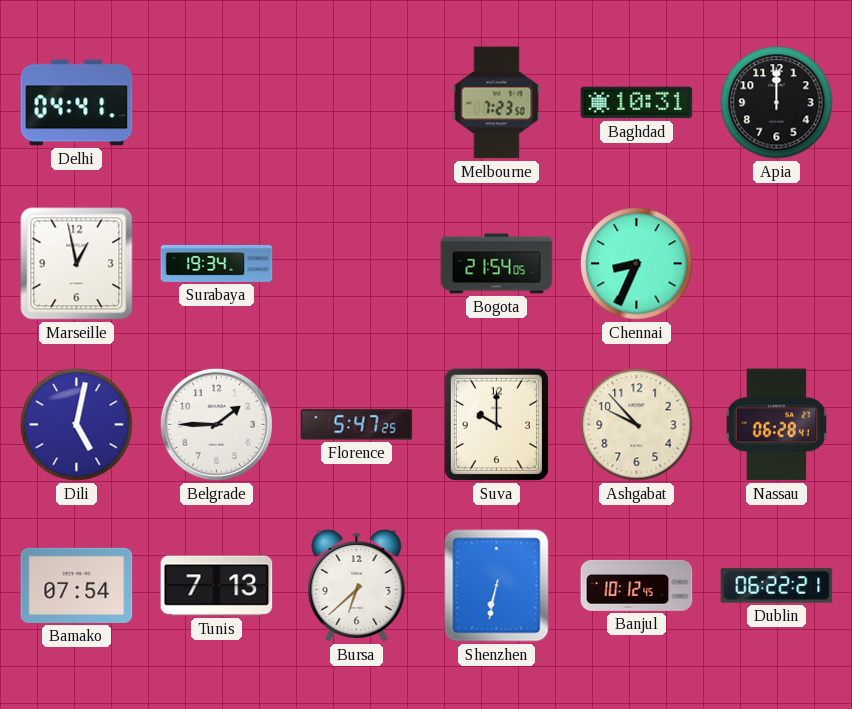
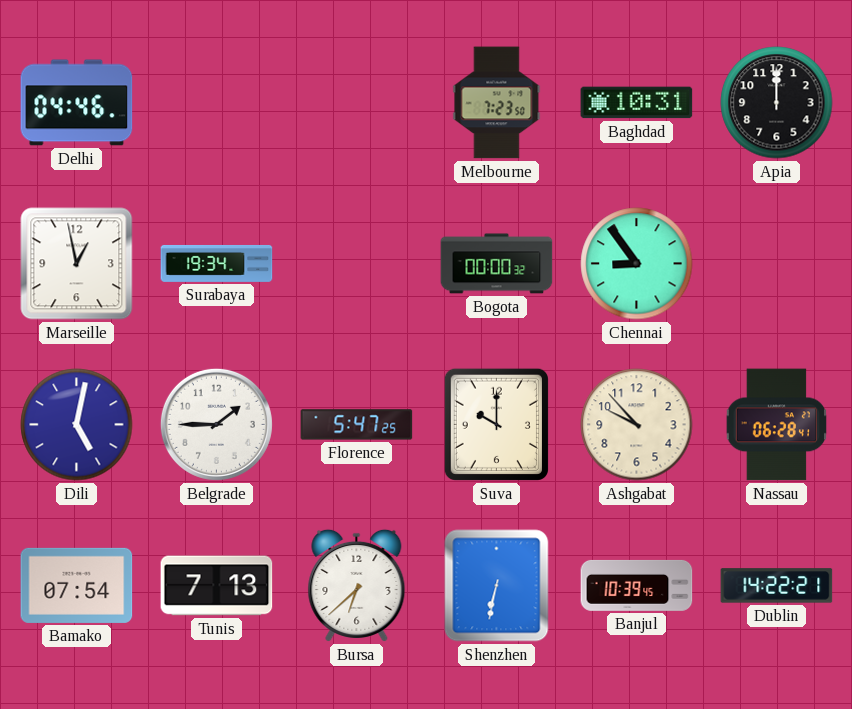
Delhi: 04:41 -> 04:46 (77, 103)
Bogota: 21:54 -> 00:00 (497, 264)
Chennai: 8:34 -> 8:54 (637, 264)
Banjul: 10:12 -> 10:39 (637, 585)
Dublin: 06:22 -> 14:22 (777, 586)
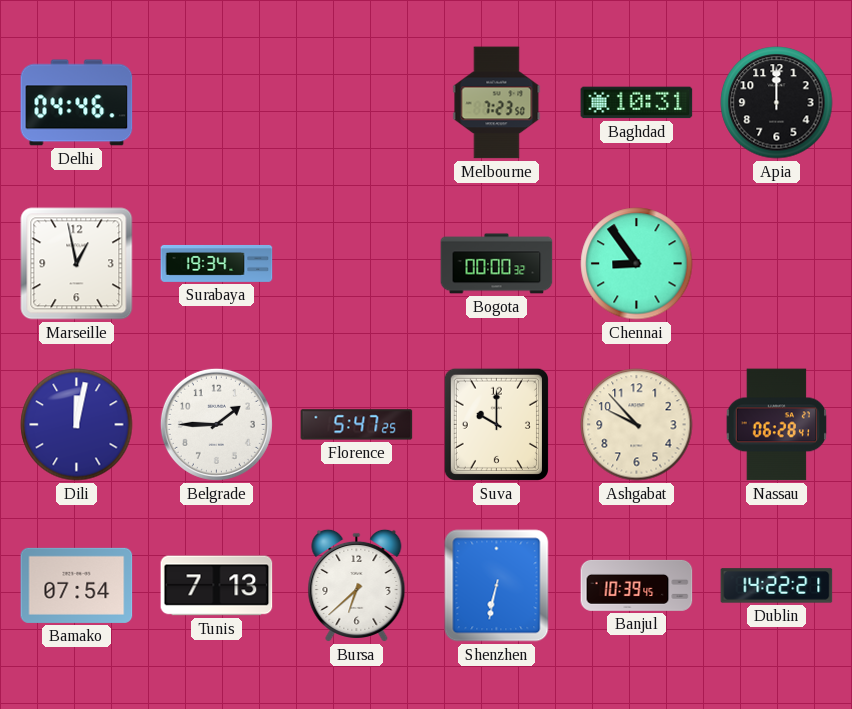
Dili: 5:02 -> 12:02 (77, 425)
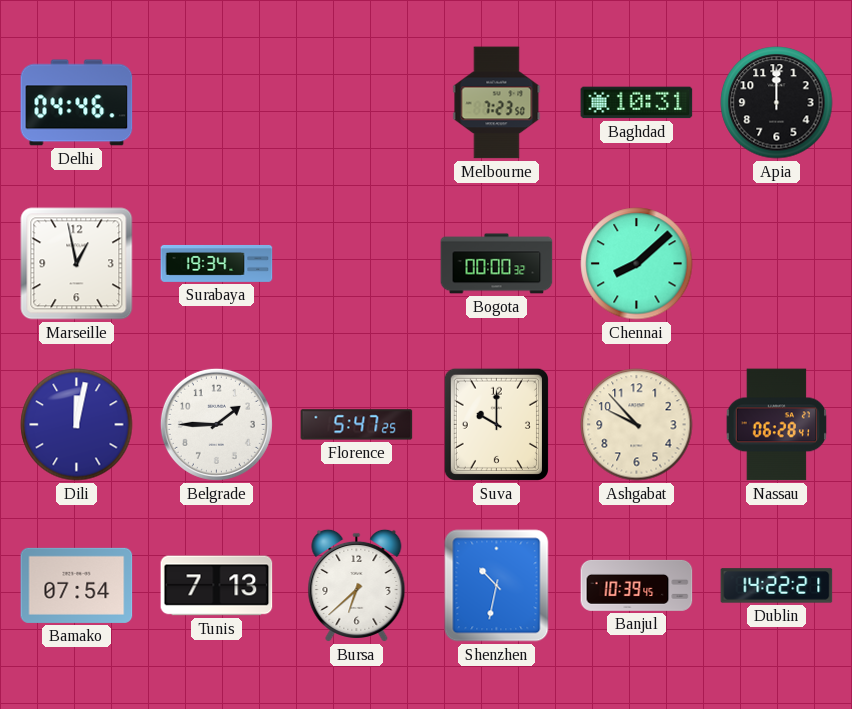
Chennai: 8:54 -> 8:08 (637, 264)
Shenzhen: 6:32 -> 10:32 (497, 586)
